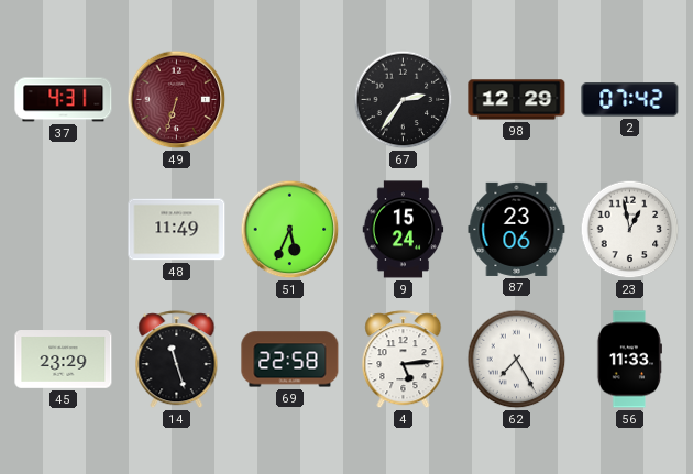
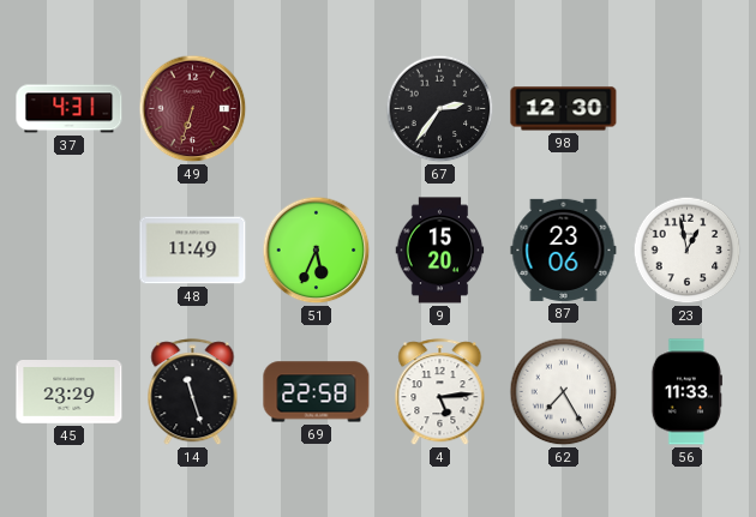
98: 12:29 -> 12:30 (564, 109)
2: 07:42 -> none (630, 100)
9: 15:24 -> 15:20 (440, 251)
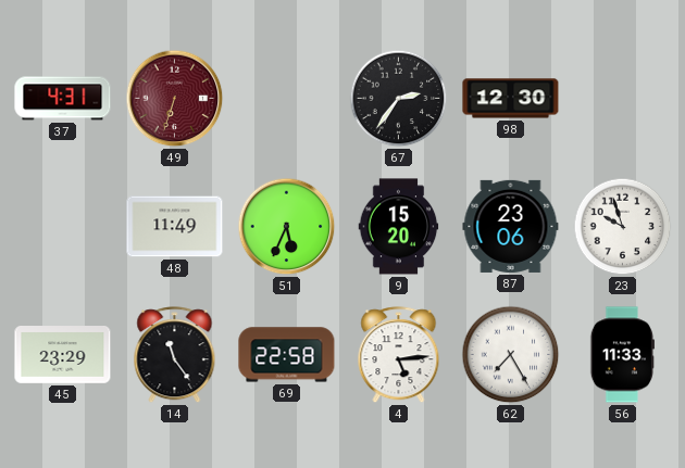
23: 12:58 -> 9:57 (623, 227)
14: 11:27 -> 11:24 (175, 355)
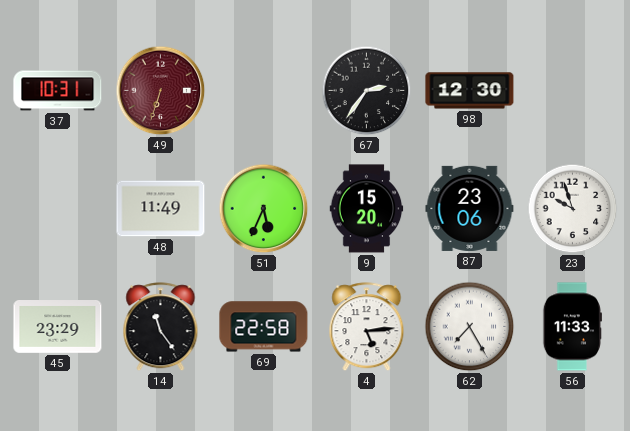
37: 4:31 -> 10:31 (58, 91)
